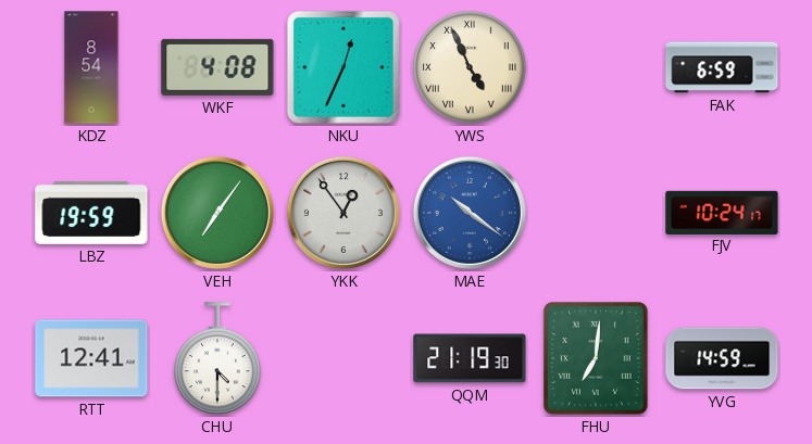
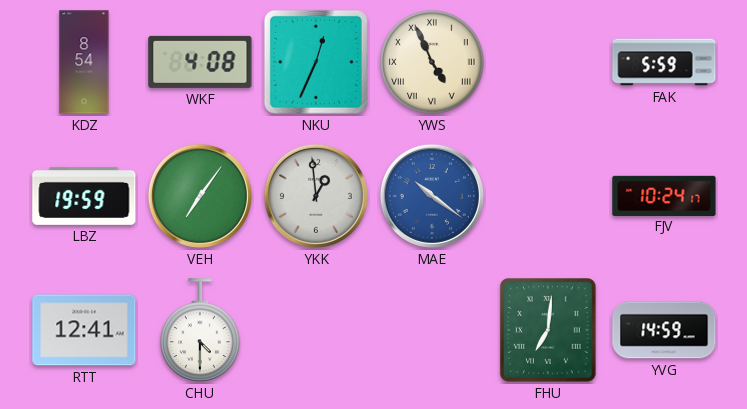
FAK: 6:59 -> 5:59 (664, 62)
YKK: 12:54 -> 12:59 (316, 196)
QQM: 21:19 -> none (470, 358)
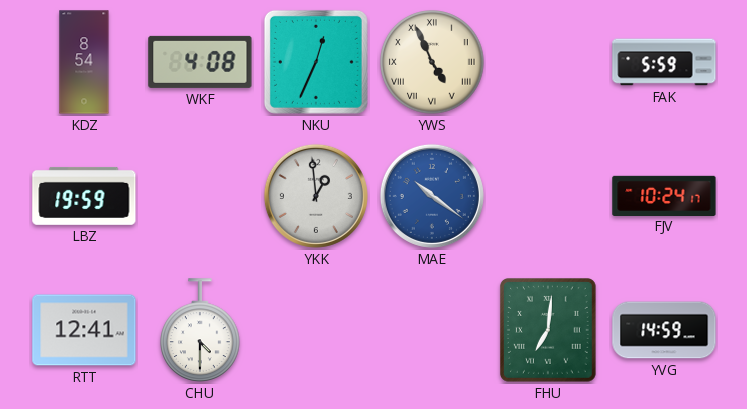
VEH: 7:06 -> none (200, 196)
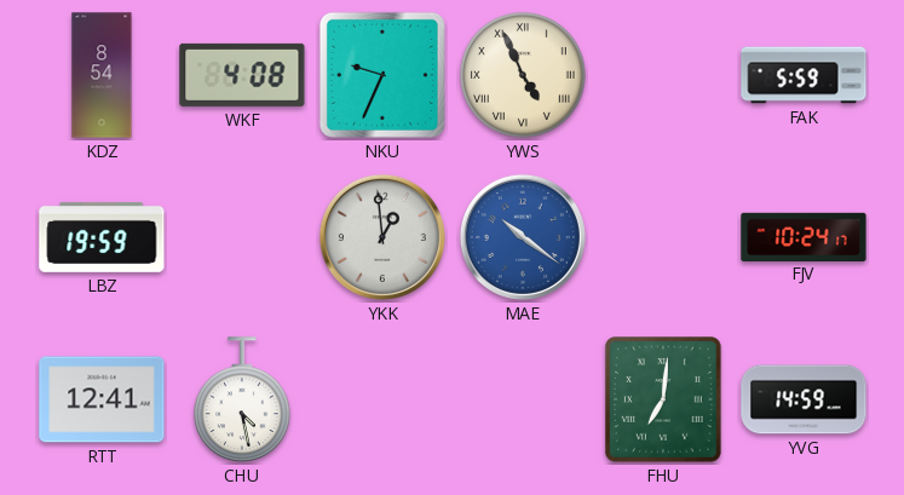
NKU: 12:34 -> 9:34 (382, 75)
CHU: 4:30 -> 4:28 (243, 399)
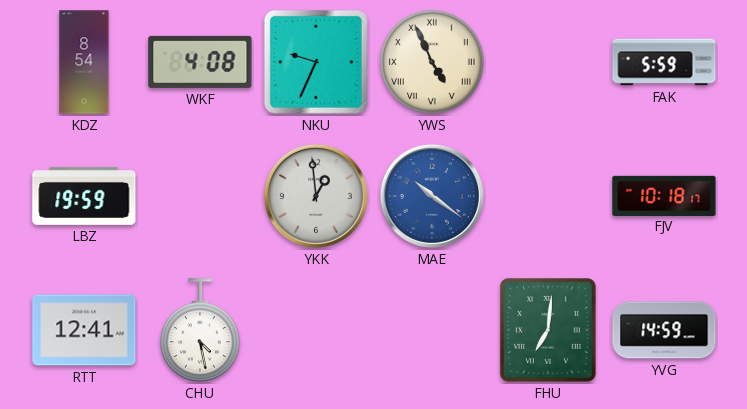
FJV: 10:24 -> 10:18 (664, 195)
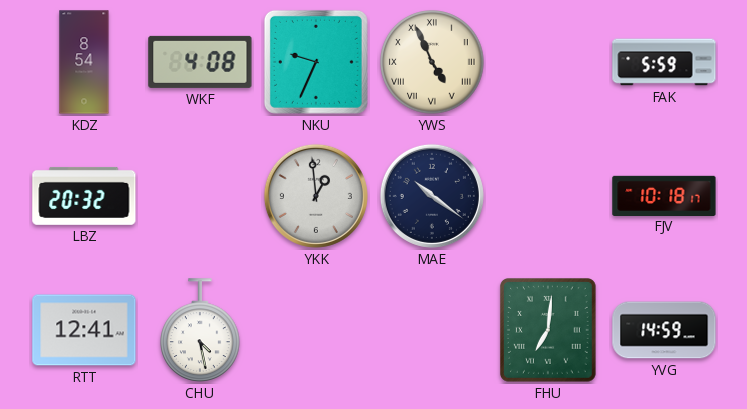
LBZ: 19:59 -> 20:32 (84, 196)
MAE dial: blue -> navy (432, 196)
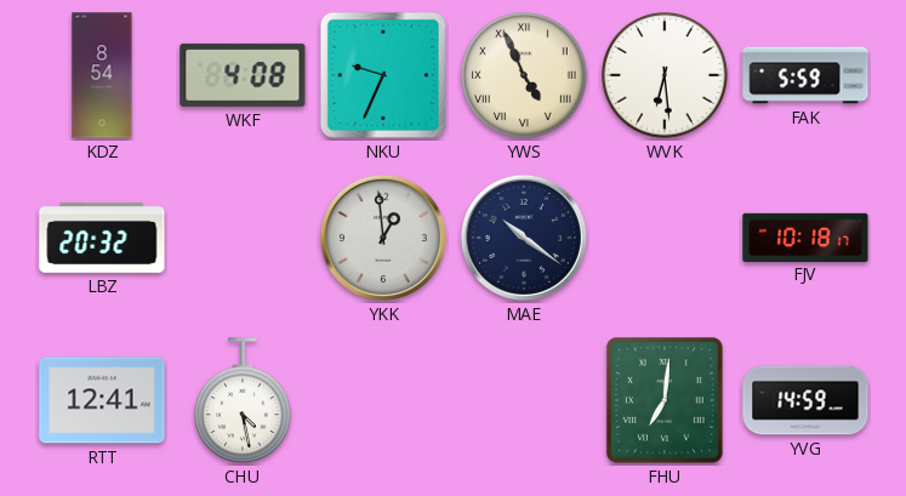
WVK: none -> 6:29 (665, 75)
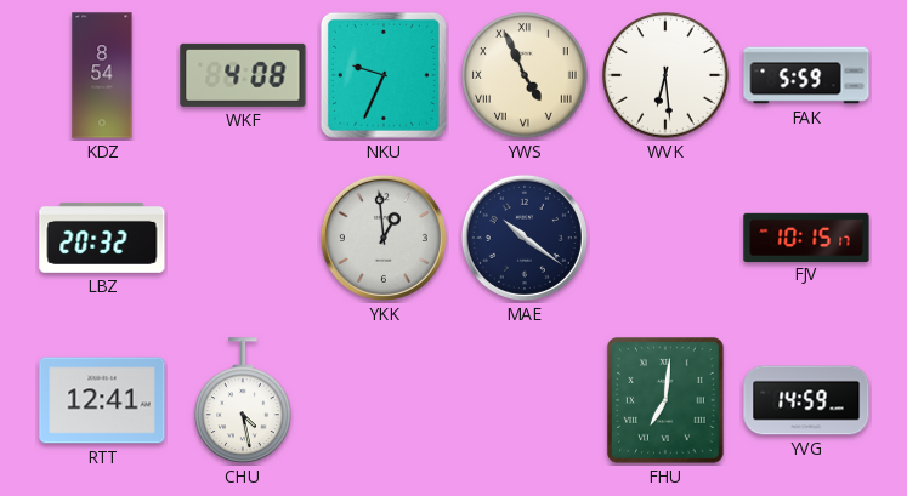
FJV: 10:18 -> 10:15 (806, 236)
